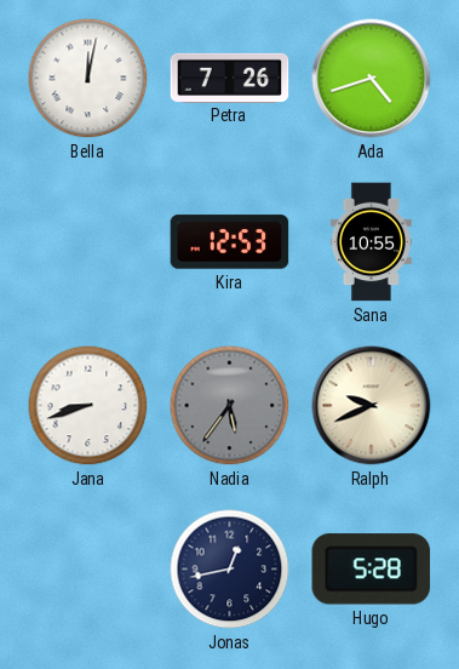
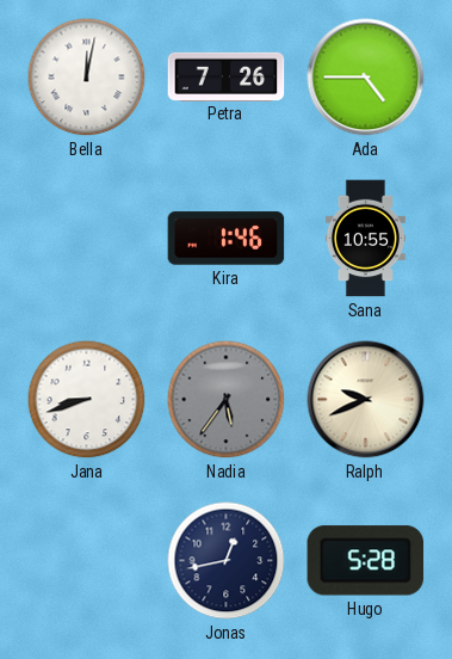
Ada: 4:42 -> 4:45 (366, 78)
Kira: 12:53 -> 1:46 (227, 239)
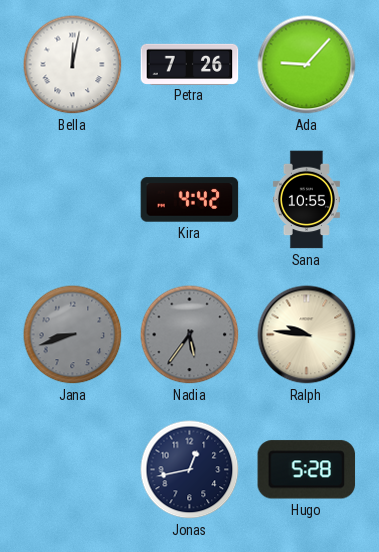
Ada: 4:45 -> 9:07 (307, 65)
Kira: 1:46 -> 4:42 (190, 200)
Jana dial: white -> grey (73, 335)
Ralph: 9:41 -> 9:46 (307, 335)
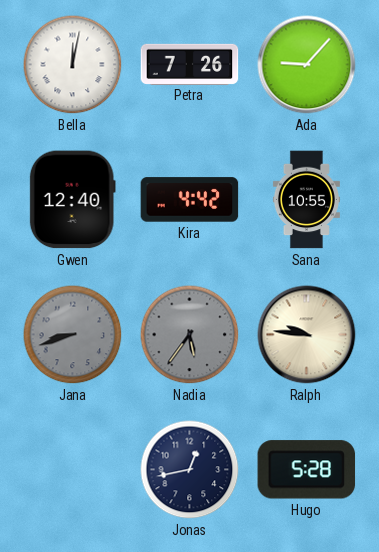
Gwen: none -> 12:40 (72, 200)
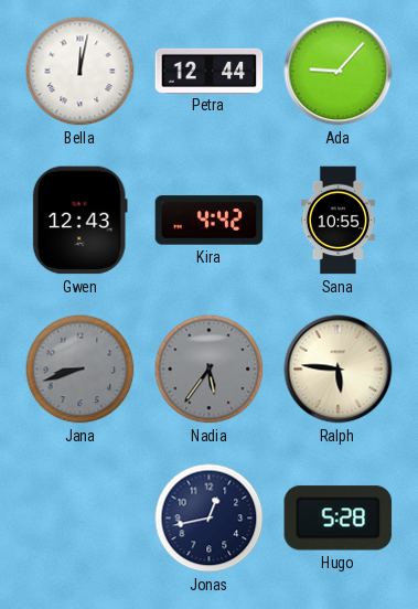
Petra: 7:26 -> 12:44 (210, 71)
Gwen: 12:40 -> 12:43 (79, 221)
Ralph: 9:46 -> 5:46 (339, 370)
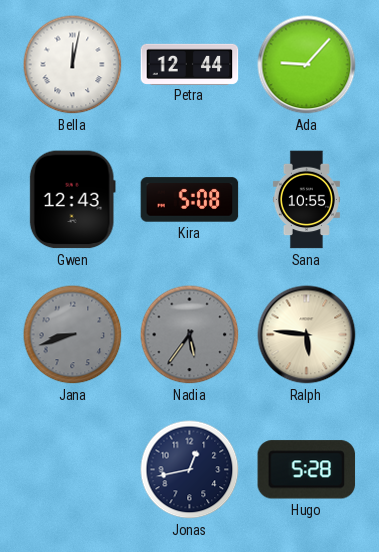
Kira: 4:42 -> 5:08 (190, 200)
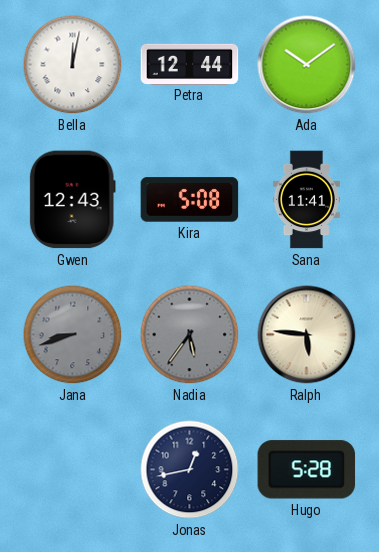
Ada: 9:07 -> 10:09 (307, 65)
Sana: 10:55 -> 11:41 (306, 200)
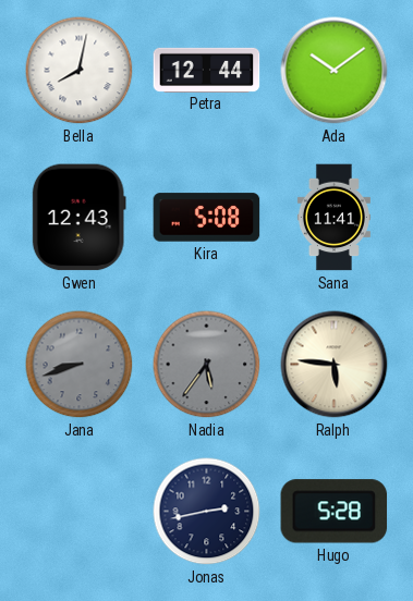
Bella: 12:02 -> 8:02 (80, 71)
Jonas: 12:43 -> 2:43 (207, 512)
